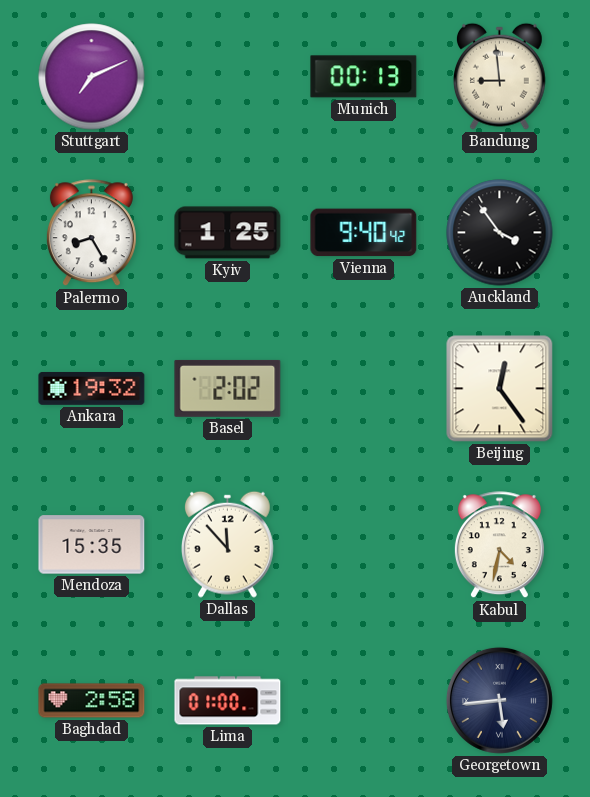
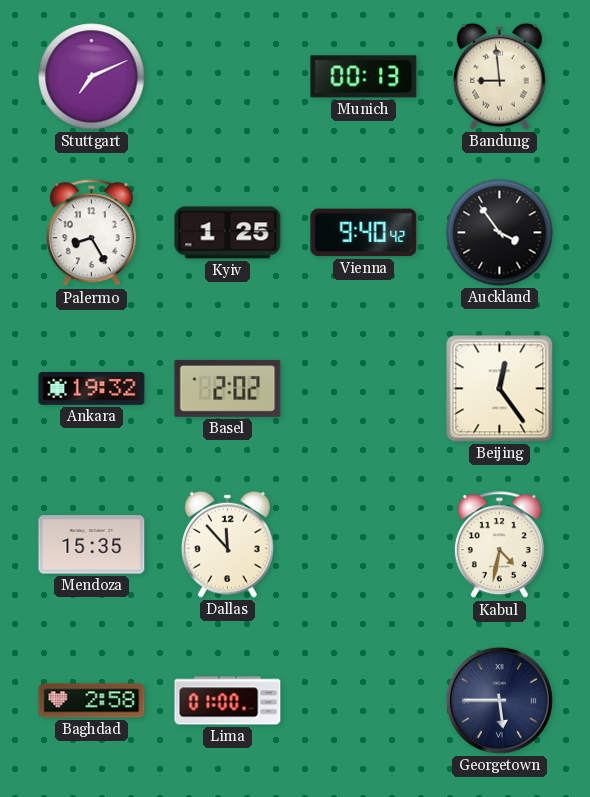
Georgetown: 5:44 -> 5:45 (499, 700)
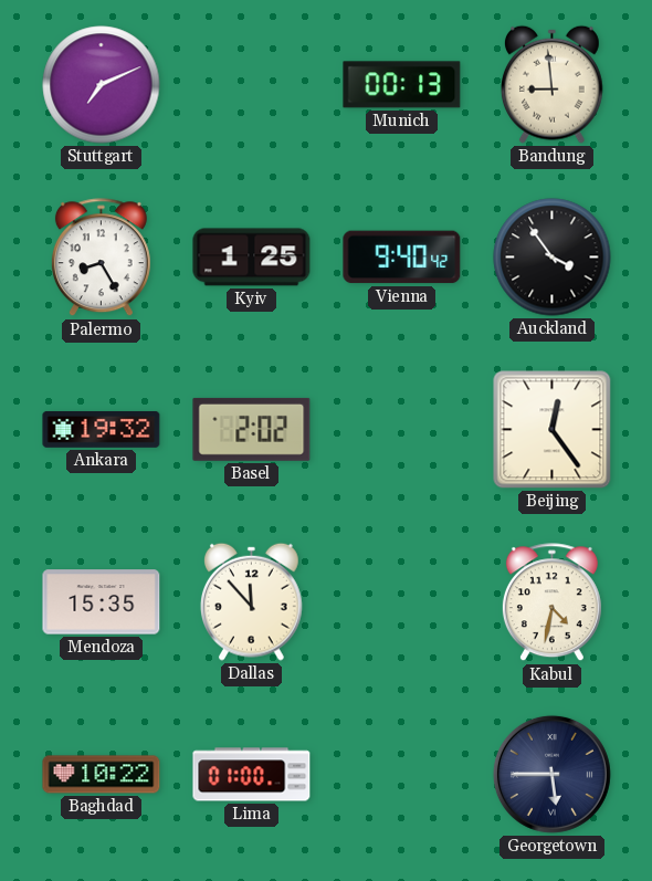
Baghdad: 2:58 -> 10:22 (102, 775)
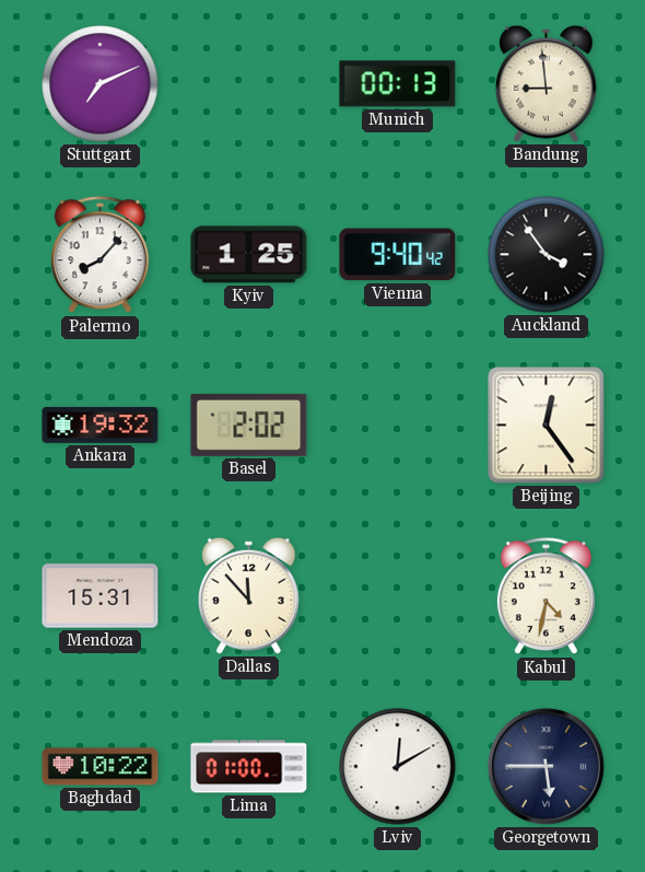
Palermo: 8:25 -> 8:07 (99, 255)
Mendoza: 15:35 -> 15:31 (101, 596)
Lviv: none -> 12:10 (398, 767)
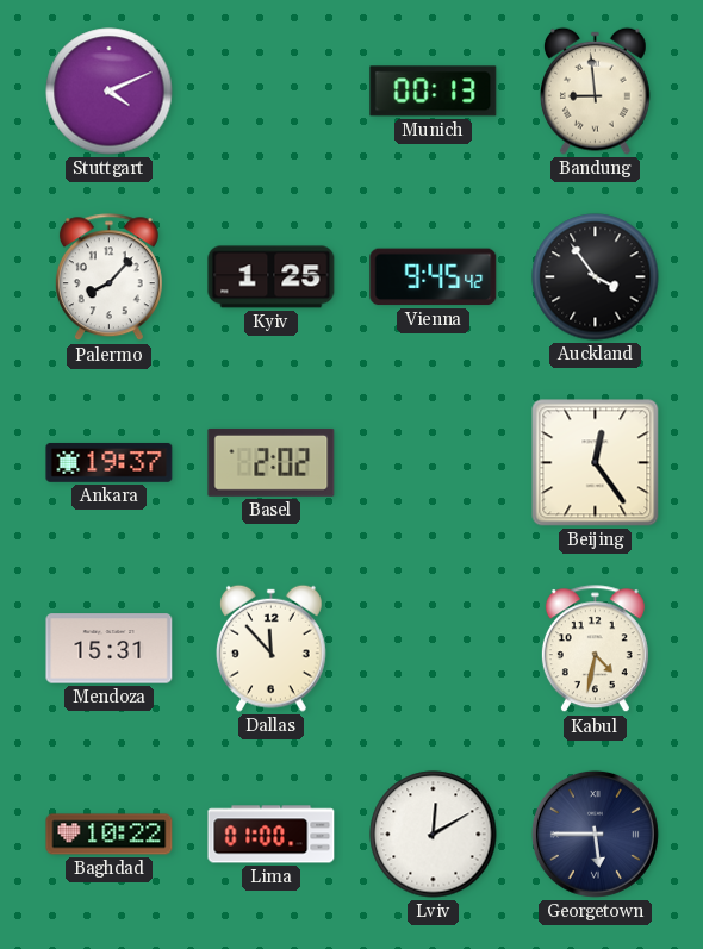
Stuttgart: 7:11 -> 4:11 (110, 92)
Vienna: 9:40 -> 9:45 (434, 277)
Ankara: 19:32 -> 19:37 (110, 462)
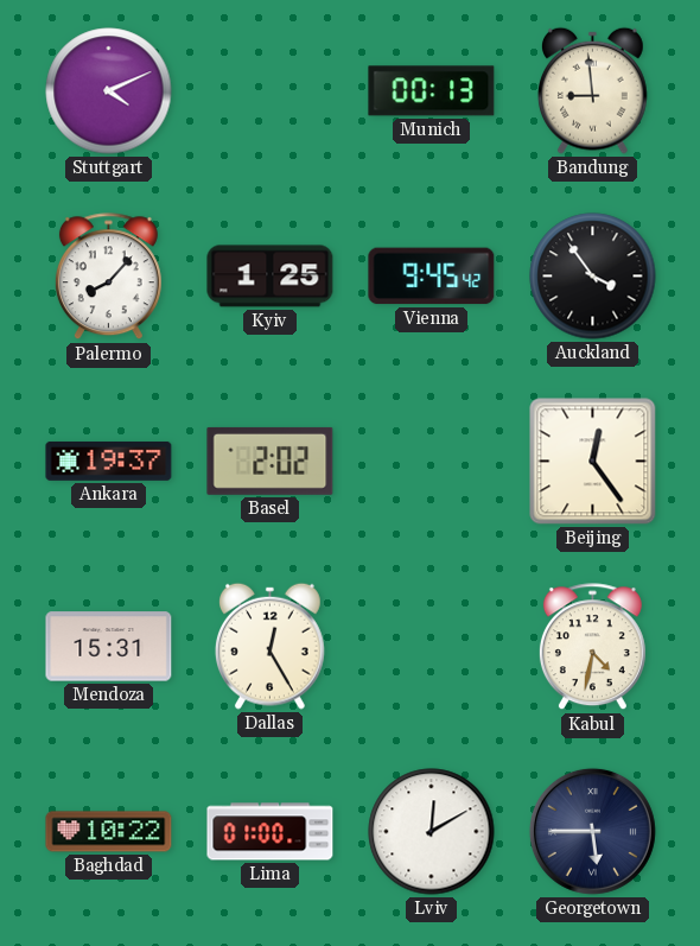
Dallas: 11:53 -> 12:25 (269, 646)
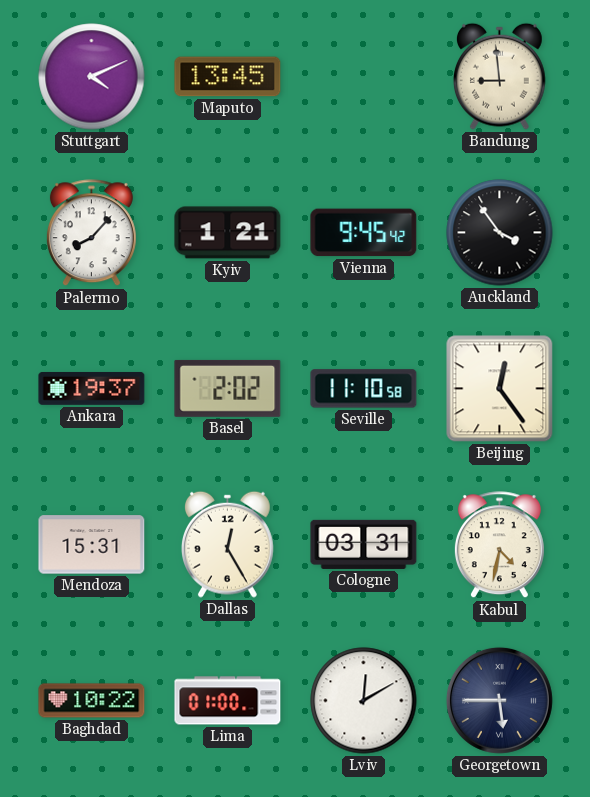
Maputo: none -> 13:45 (228, 77)
Munich: 00:13 -> none (432, 91)
Kyiv: 1:25 -> 1:21 (228, 233)
Seville: none -> 11:10 (364, 389)
Cologne: none -> 03:31 (364, 544)
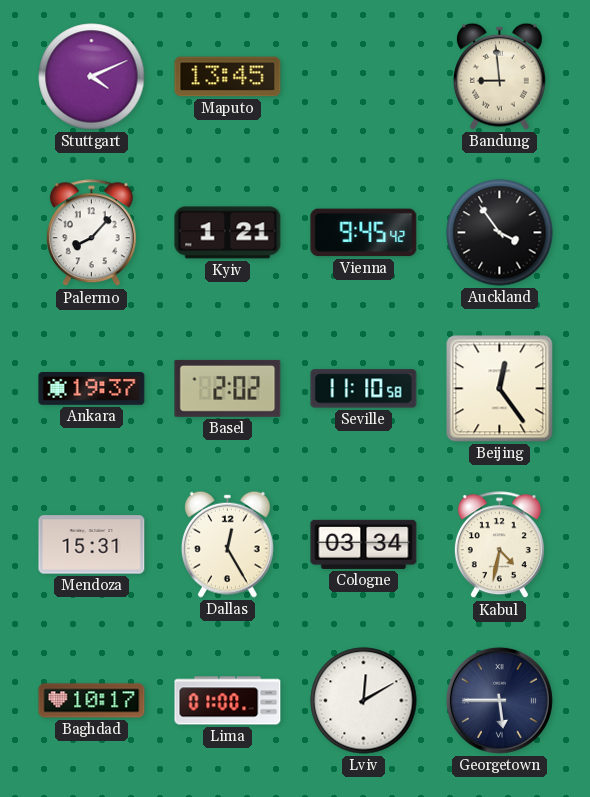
Cologne: 03:31 -> 03:34 (364, 544)
Baghdad: 10:22 -> 10:17 (92, 701)
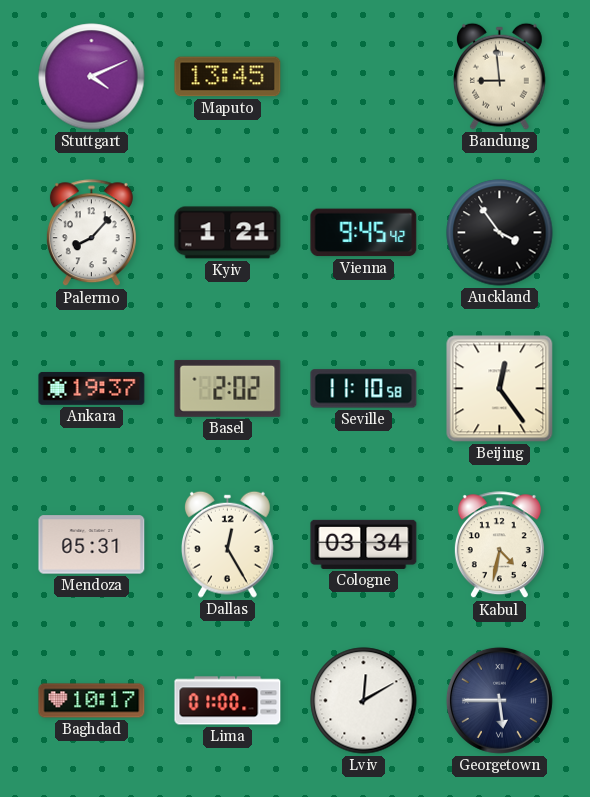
Mendoza: 15:31 -> 05:31 (92, 545)
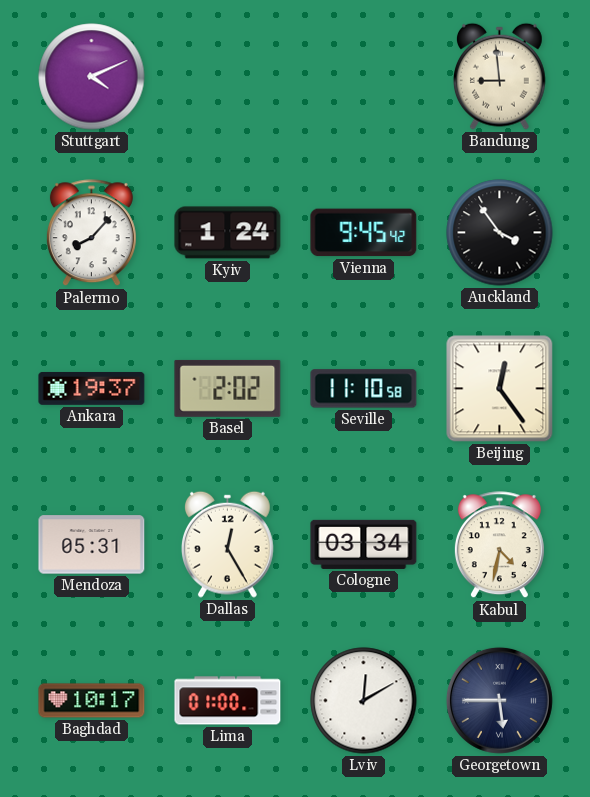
Maputo: 13:45 -> none (228, 77)
Kyiv: 1:21 -> 1:24 (228, 233)
